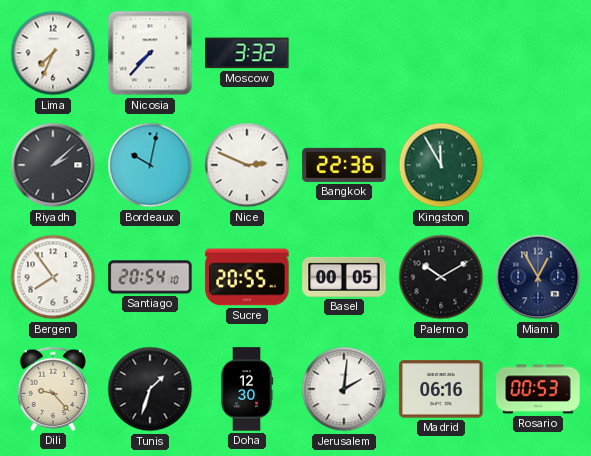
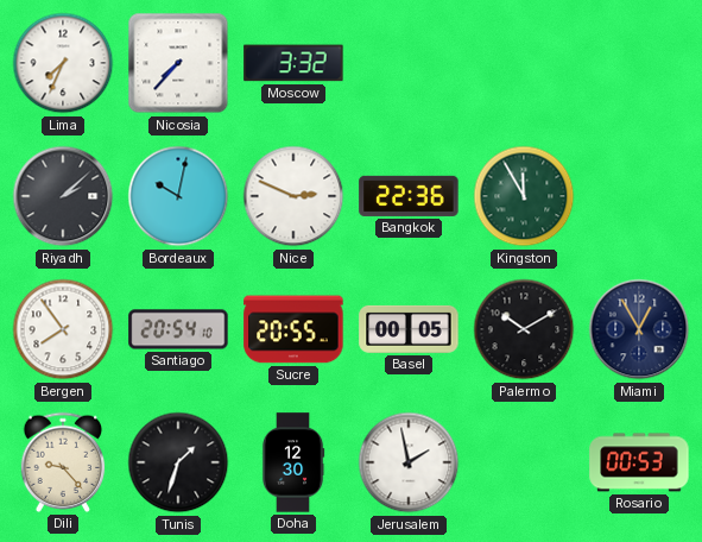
Jerusalem: 2:01 -> 1:58 (409, 462)
Madrid: 06:16 -> none (441, 389)
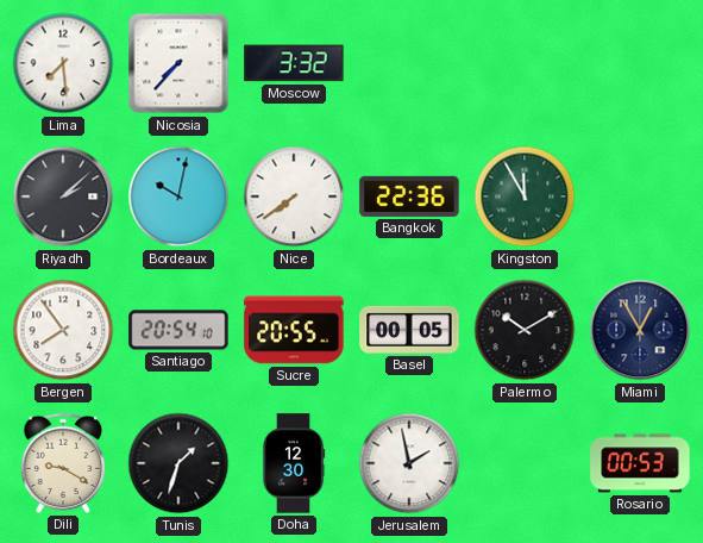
Lima: 7:34 -> 7:29 (63, 63)
Nice: 2:49 -> 7:39 (294, 196)
Dili: 9:23 -> 9:20 (63, 463)
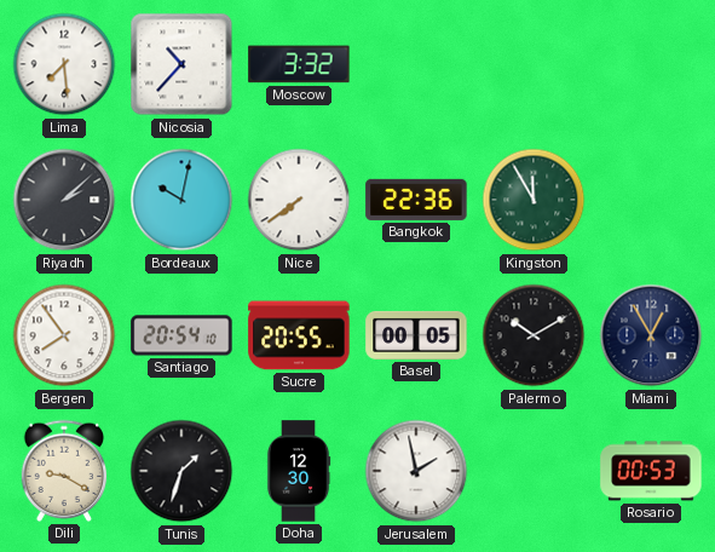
Nicosia: 7:37 -> 10:37 (181, 64)
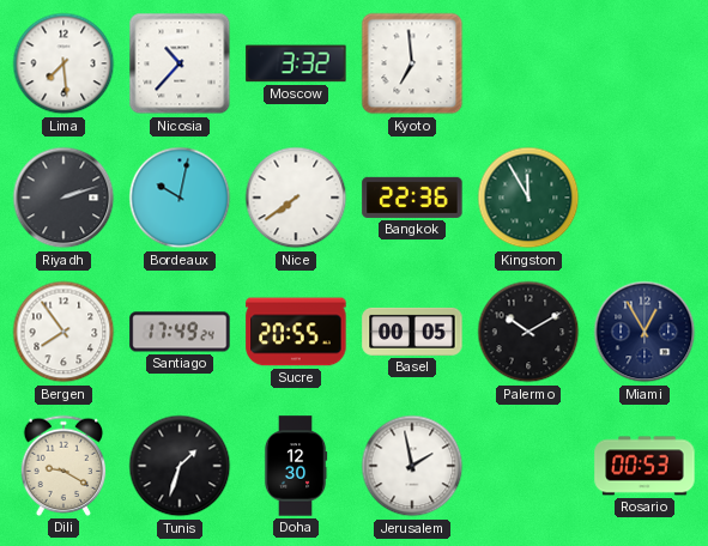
Kyoto: none -> 6:59 (412, 63)
Riyadh: 2:08 -> 2:12 (63, 198)
Santiago: 20:54 -> 17:49 (180, 332)
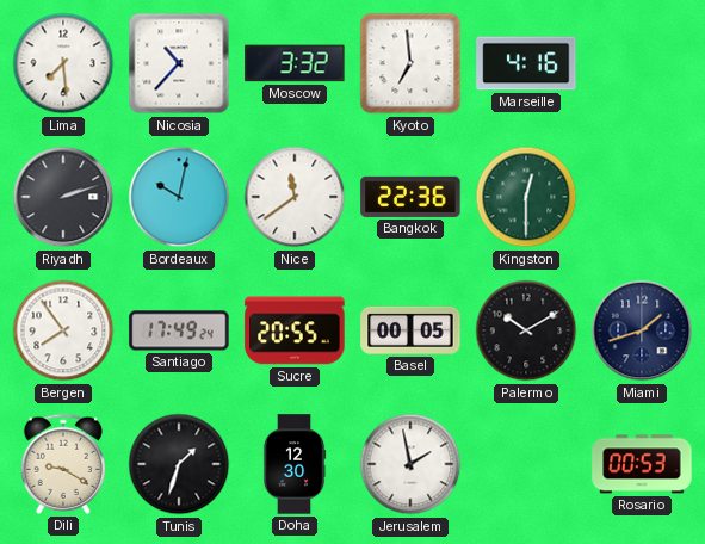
Marseille: none -> 4:16 (526, 63)
Nice: 7:39 -> 11:39 (295, 197)
Kingston: 11:55 -> 12:30 (526, 197)
Miami: 12:55 -> 1:42 (642, 330)
